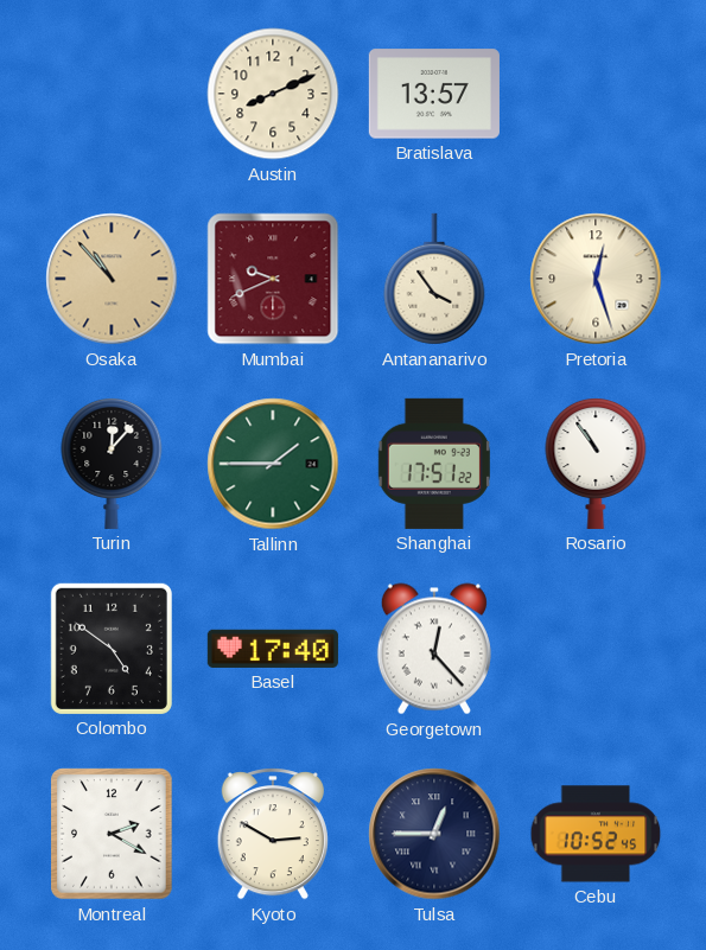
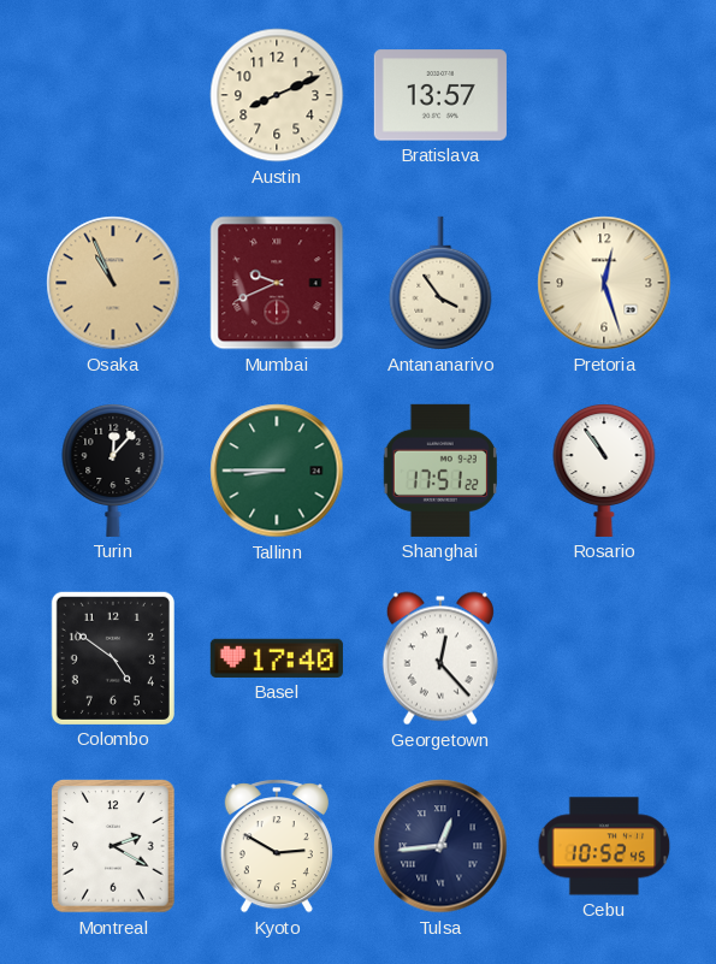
Osaka: 10:53 -> 10:56 (113, 283)
Tallinn: 1:45 -> 8:45 (277, 471)
Tulsa: 12:45 -> 12:44 (440, 846)
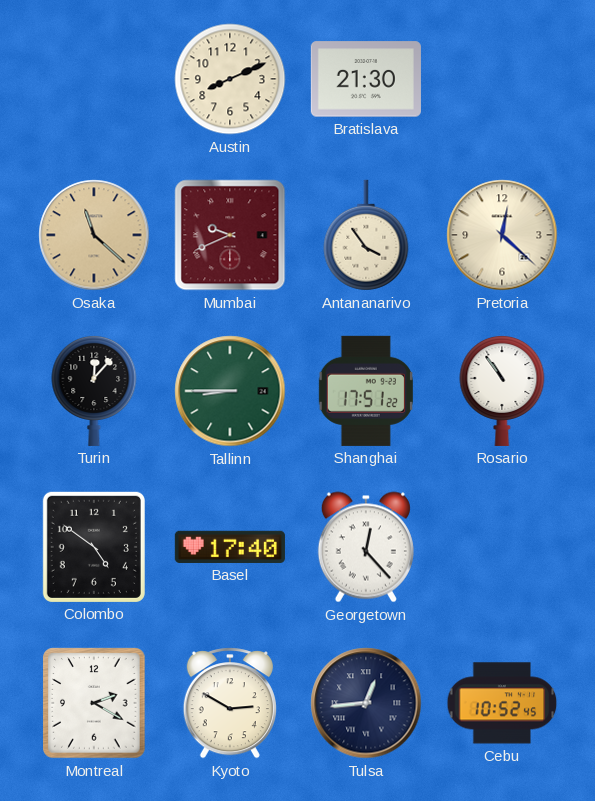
Bratislava: 13:57 -> 21:30 (366, 79)
Osaka: 10:56 -> 11:22 (94, 235)
Pretoria: 12:27 -> 12:22 (502, 235)
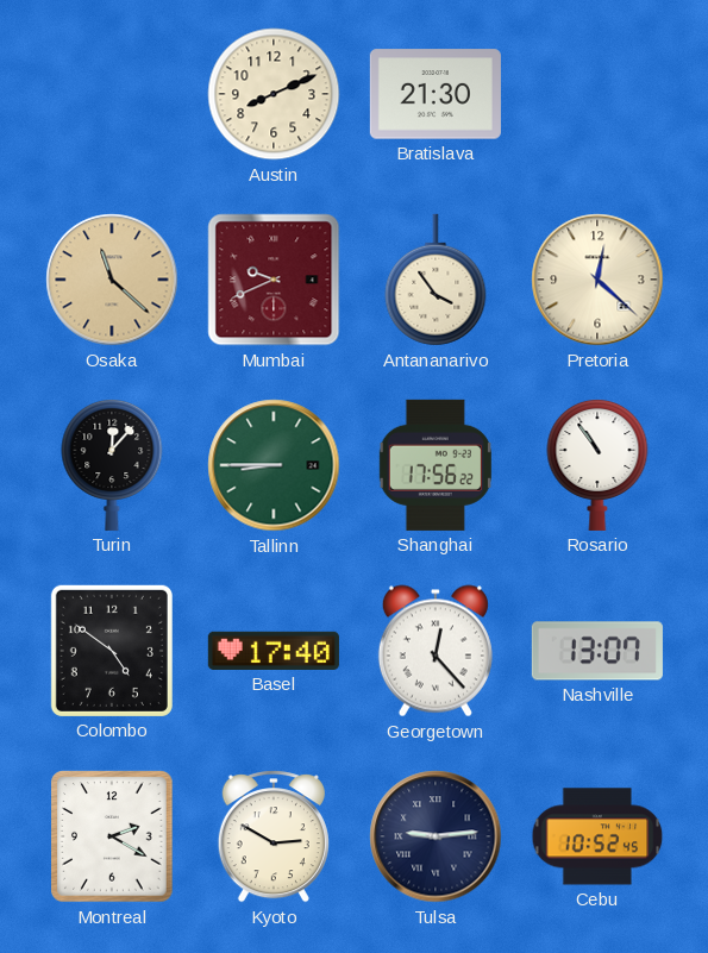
Shanghai: 17:51 -> 17:56 (436, 465)
Nashville: none -> 13:07 (597, 651)
Tulsa: 12:44 -> 9:14 (436, 836)
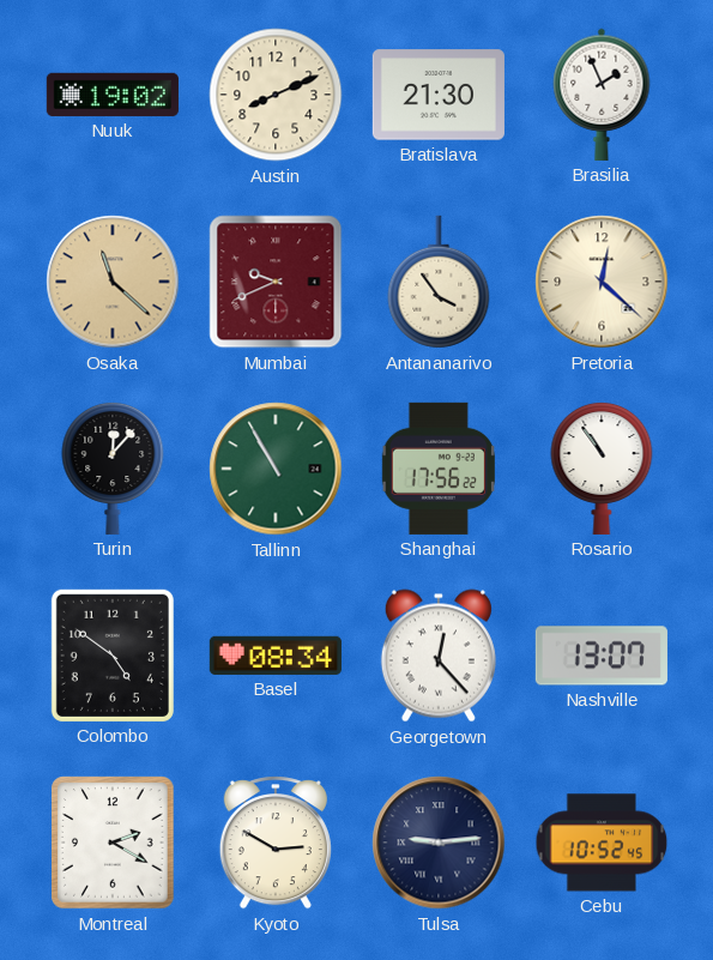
Nuuk: none -> 19:02 (113, 95)
Brasilia: none -> 1:56 (602, 95)
Tallinn: 8:45 -> 10:55 (276, 469)
Basel: 17:40 -> 08:34 (276, 656)
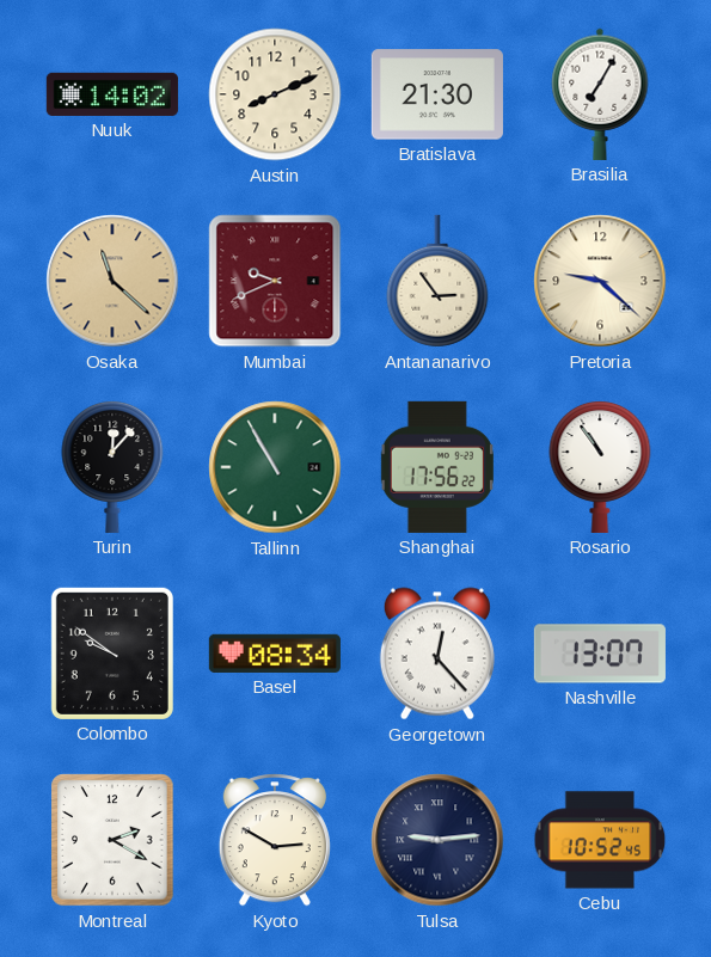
Nuuk: 19:02 -> 14:02 (112, 94)
Brasilia: 1:56 -> 7:05 (600, 94)
Antananarivo: 3:54 -> 2:54 (437, 281)
Pretoria: 12:22 -> 9:22 (600, 281)
Colombo: 4:51 -> 9:51 (112, 654)
